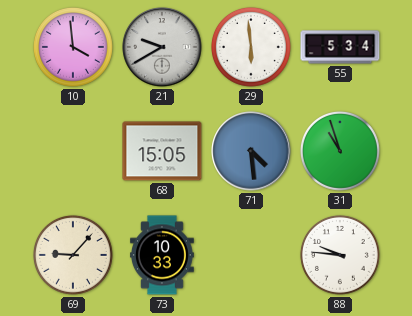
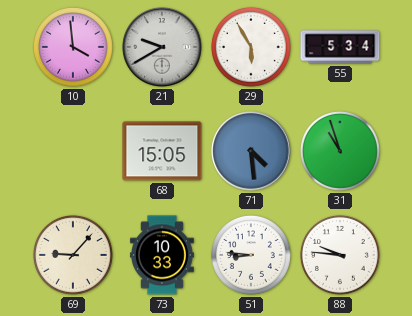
29: 5:59 -> 5:55 (251, 47)
51: none -> 8:46 (251, 255)
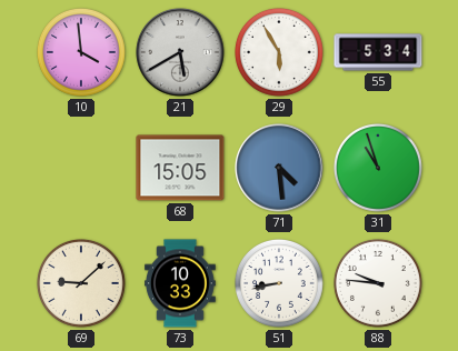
21: 9:40 -> 5:40 (180, 52)
69: 9:07 -> 9:08 (81, 283)
51: 8:46 -> 8:43 (279, 283)
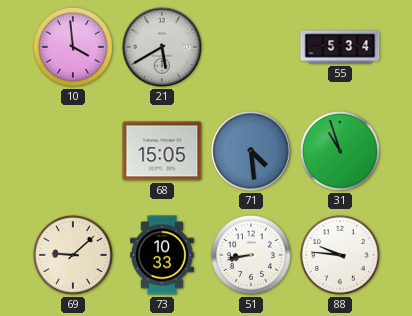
29: 5:55 -> none (279, 52)
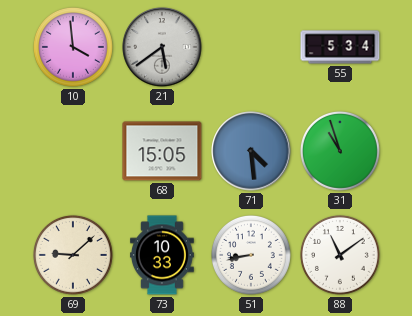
21: 5:40 -> 5:39 (162, 47)
88: 9:46 -> 11:09 (340, 255)
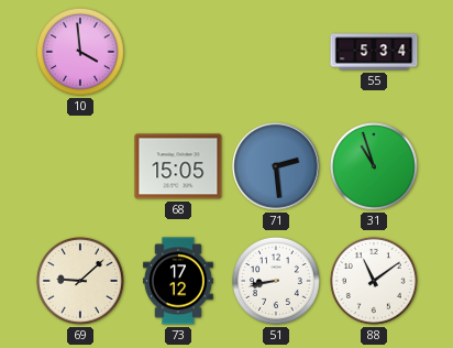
21: 5:39 -> none (162, 47)
71: 4:29 -> 2:29 (276, 166)
73: 10:33 -> 17:12 (178, 281)
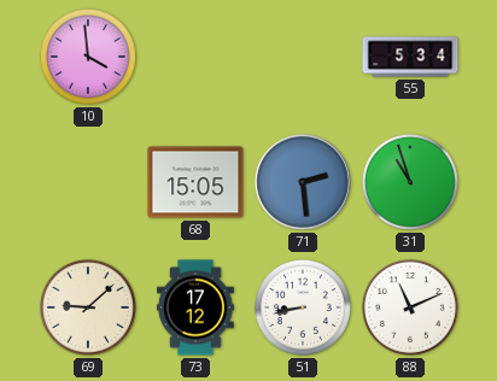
88: 11:09 -> 11:11 (410, 307)
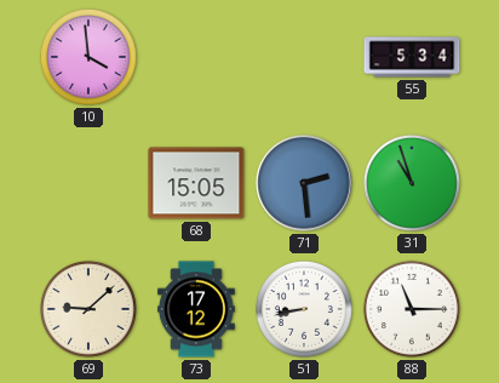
88: 11:11 -> 11:15 (412, 309)
